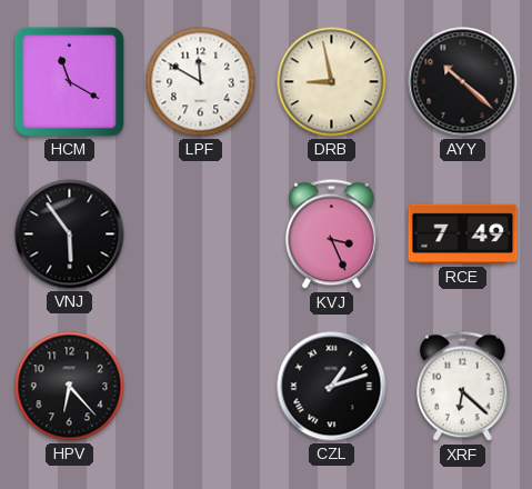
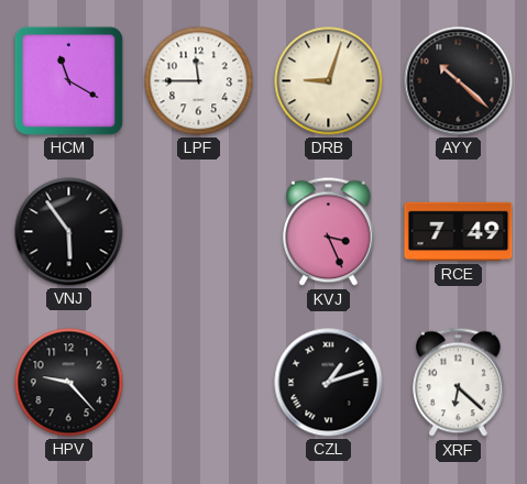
LPF: 11:50 -> 11:45 (199, 81)
DRB: 8:58 -> 9:03 (329, 81)
HPV: 6:23 -> 9:23 (69, 383)
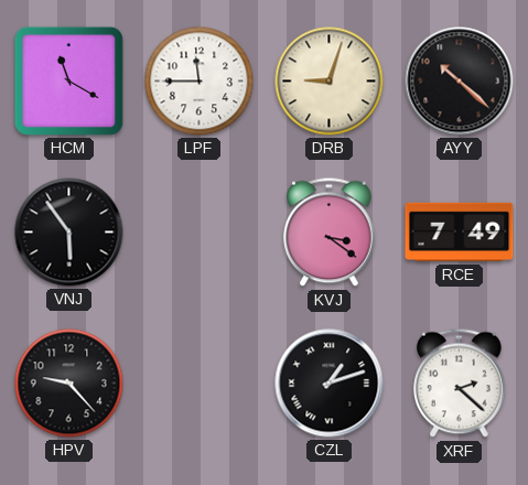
KVJ: 3:26 -> 3:21 (330, 233)
XRF: 6:22 -> 2:22 (460, 384)
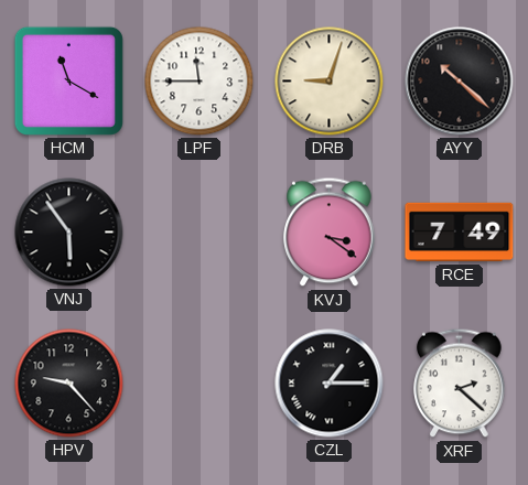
CZL: 1:12 -> 1:15 (330, 384)
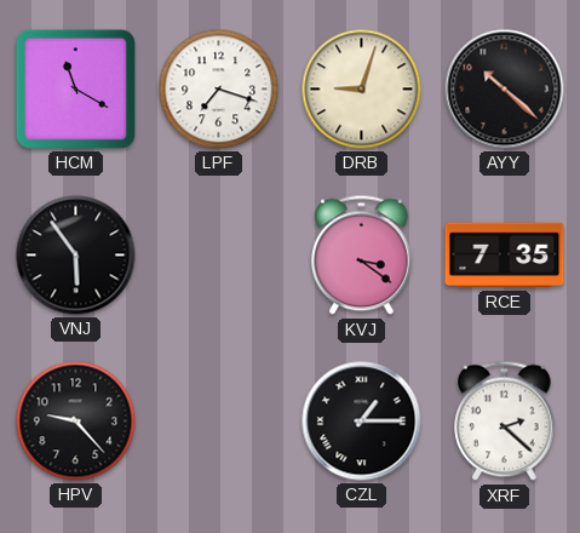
LPF: 11:45 -> 7:18 (219, 90)
RCE: 7:49 -> 7:35 (505, 256)
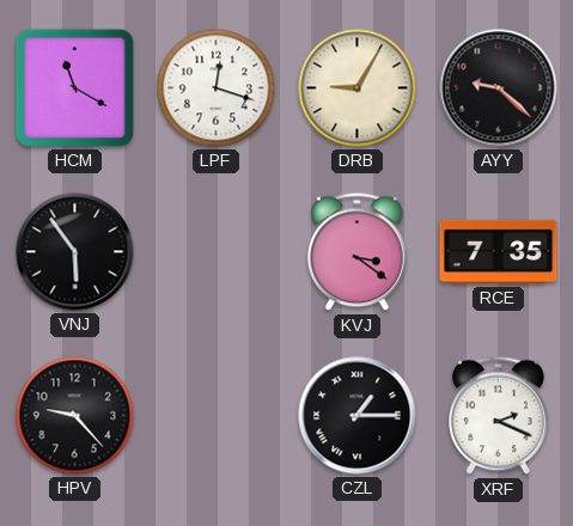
LPF: 7:18 -> 12:18 (217, 88)
DRB: 9:03 -> 9:05 (358, 88)
AYY: 10:22 -> 9:22 (499, 88)
XRF: 2:22 -> 2:19 (499, 416)
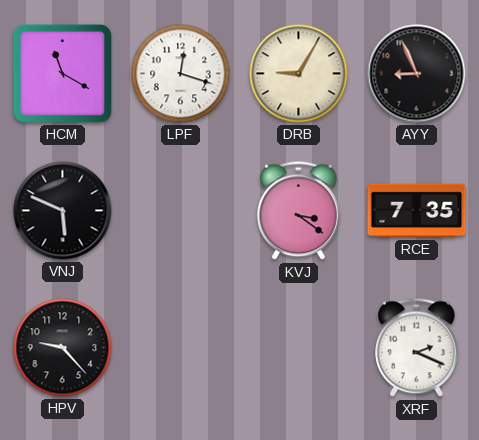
AYY: 9:22 -> 8:56 (417, 74)
VNJ: 5:54 -> 5:49 (63, 211)
CZL: 1:15 -> none (358, 416)
